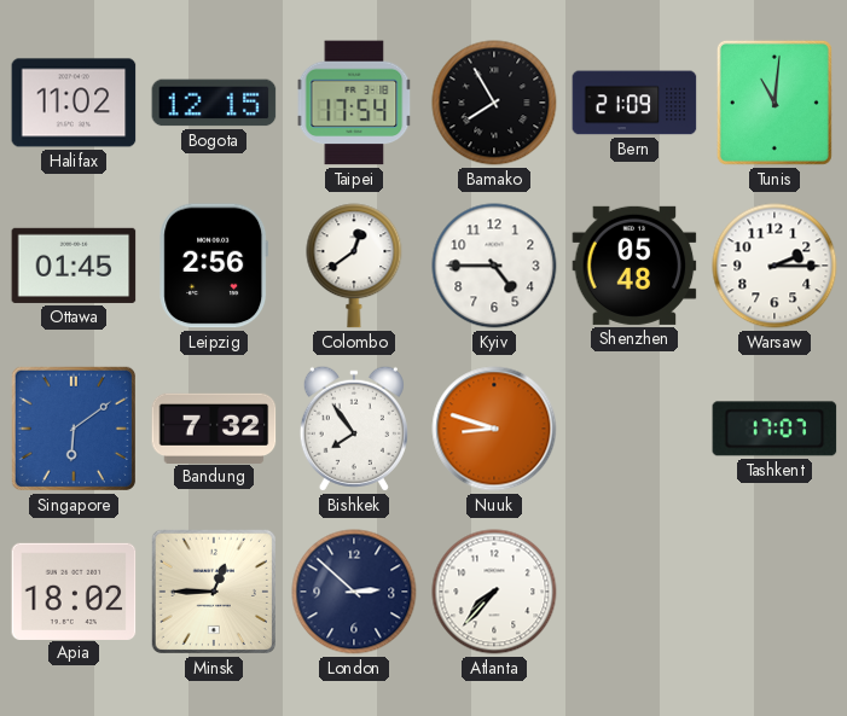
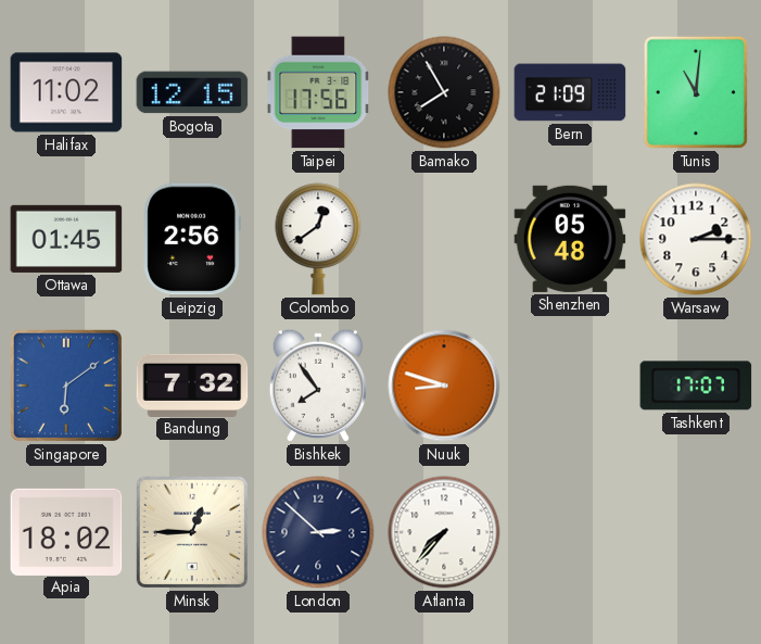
Taipei: 17:54 -> 17:56 (318, 92)
Kyiv: 4:45 -> none (494, 266)
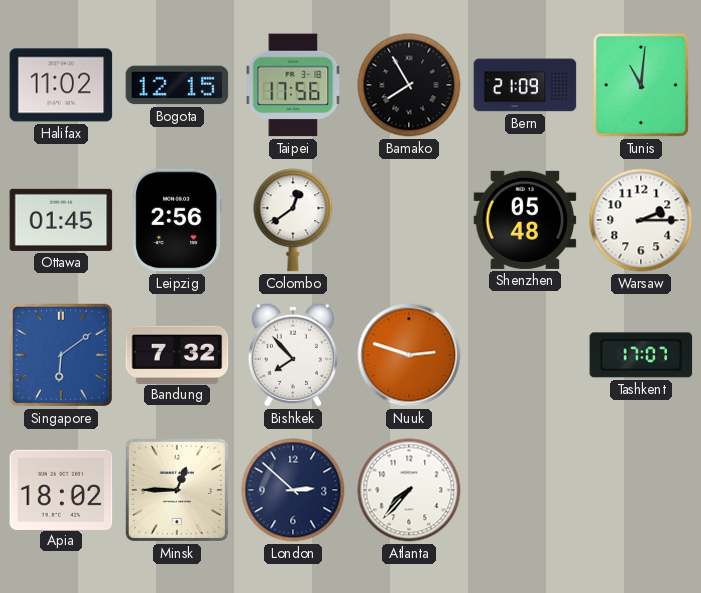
Bishkek: 7:54 -> 7:53 (293, 355)
Nuuk: 8:48 -> 2:48 (409, 355)
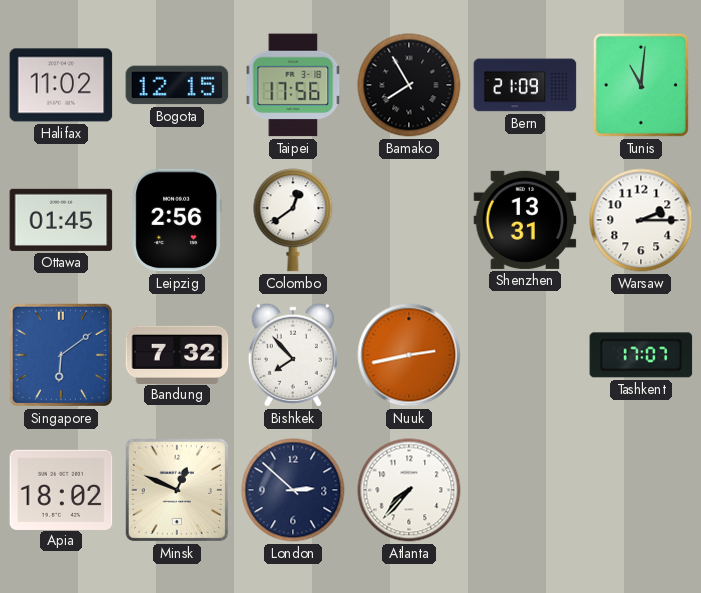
Shenzhen: 05:48 -> 13:31 (525, 220)
Nuuk: 2:48 -> 2:43 (409, 355)
Minsk: 12:45 -> 12:49 (177, 490)
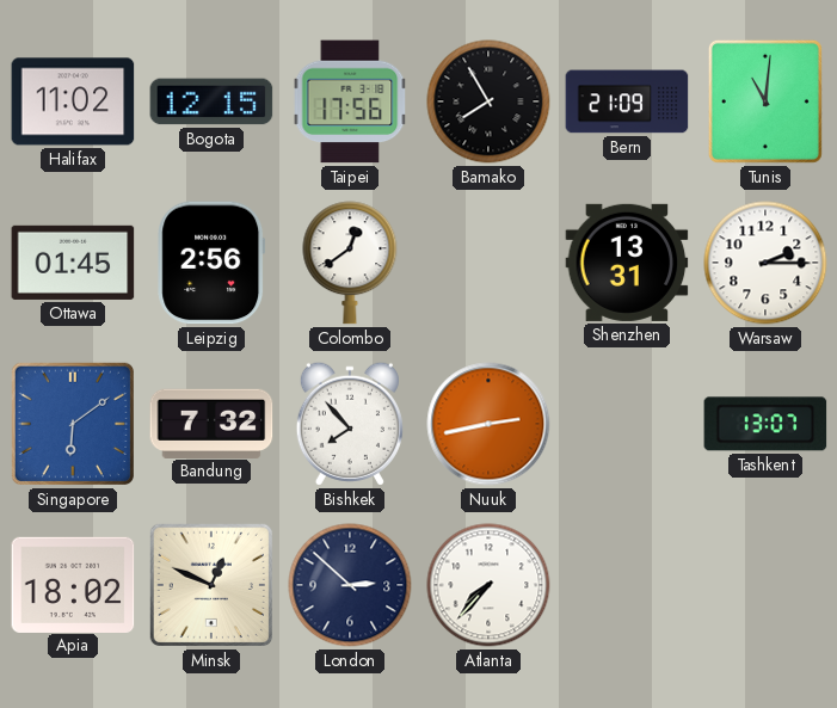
Tashkent: 17:07 -> 13:07 (765, 424)
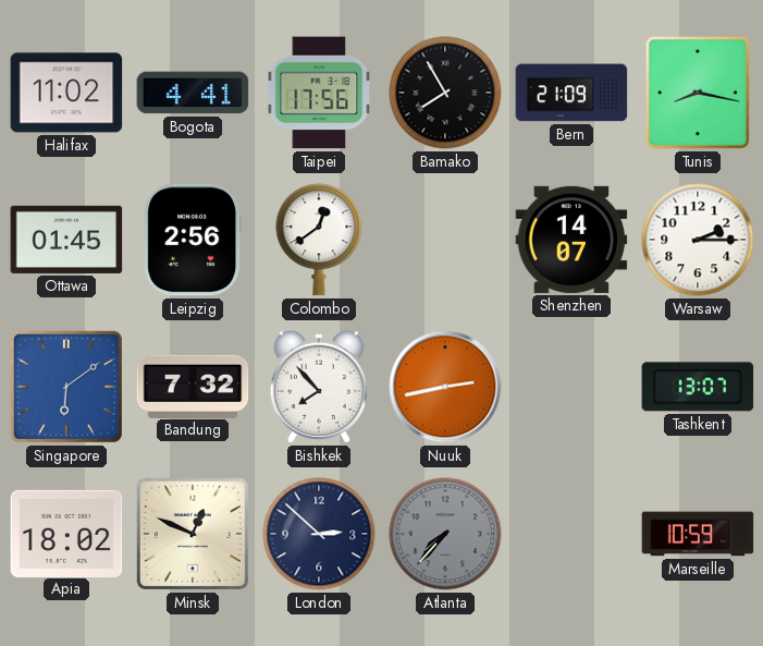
Bogota: 12:15 -> 4:41 (193, 93)
Tunis: 11:01 -> 8:17 (698, 93)
Shenzhen: 13:31 -> 14:07 (571, 240)
Atlanta dial: white -> grey (445, 534)
Marseille: none -> 10:59 (698, 534)
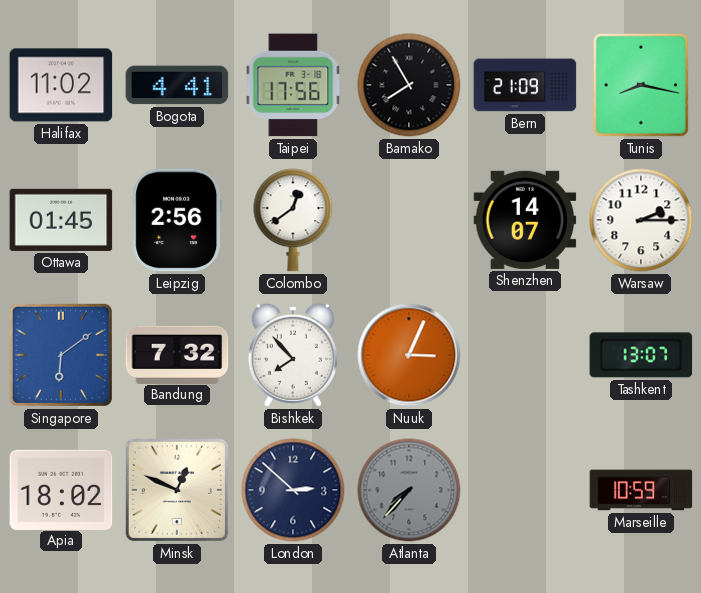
Nuuk: 2:43 -> 3:04 (409, 355)
